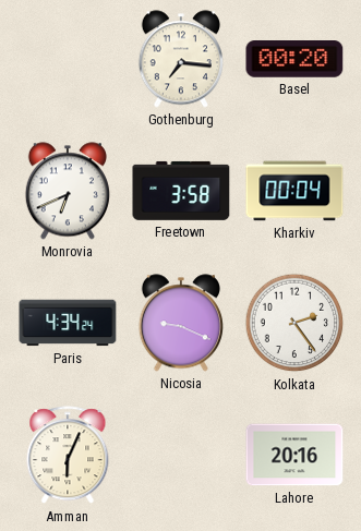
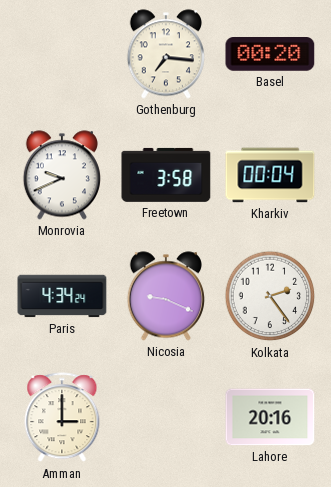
Monrovia: 6:41 -> 9:41 (62, 175)
Amman: 6:04 -> 3:00 (62, 418)
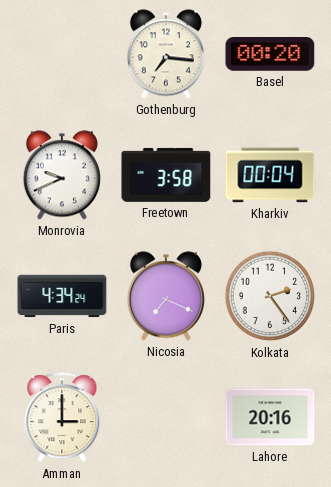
Nicosia: 9:19 -> 7:19 (166, 296)
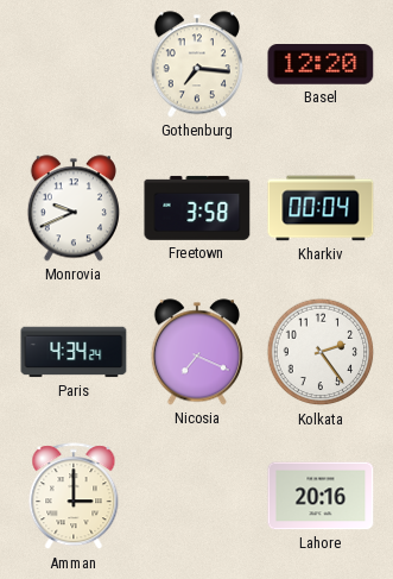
Basel: 00:20 -> 12:20 (321, 64)
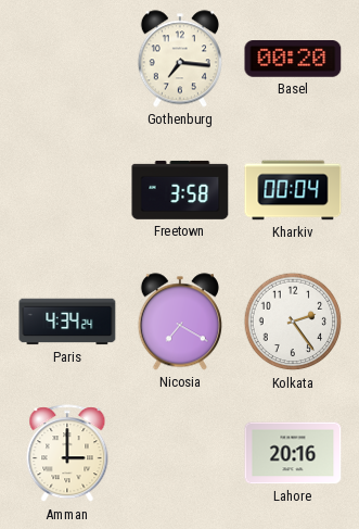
Basel: 12:20 -> 00:20 (293, 59)
Monrovia: 9:41 -> none (74, 208)
Nicosia: 7:19 -> 7:20 (180, 322)
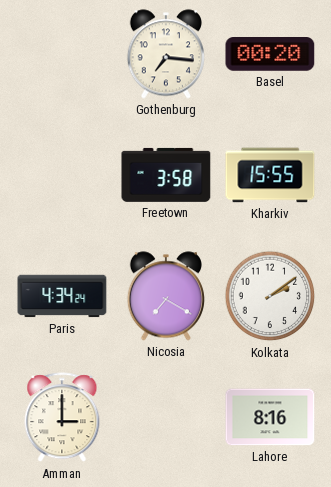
Kharkiv: 00:04 -> 15:55 (270, 175)
Kolkata: 2:24 -> 2:09 (270, 296)
Lahore: 20:16 -> 8:16 (270, 417)
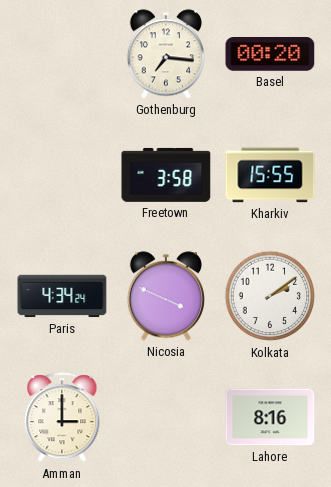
Nicosia: 7:20 -> 3:49 (166, 296)
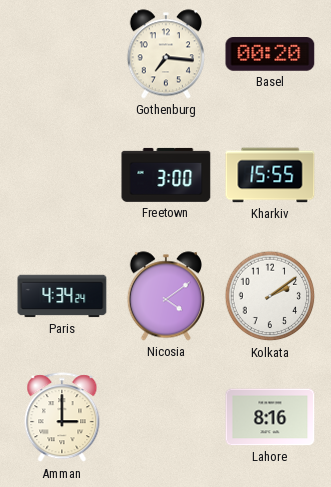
Freetown: 3:58 -> 3:00 (166, 175)
Nicosia: 3:49 -> 4:09 (166, 296)
